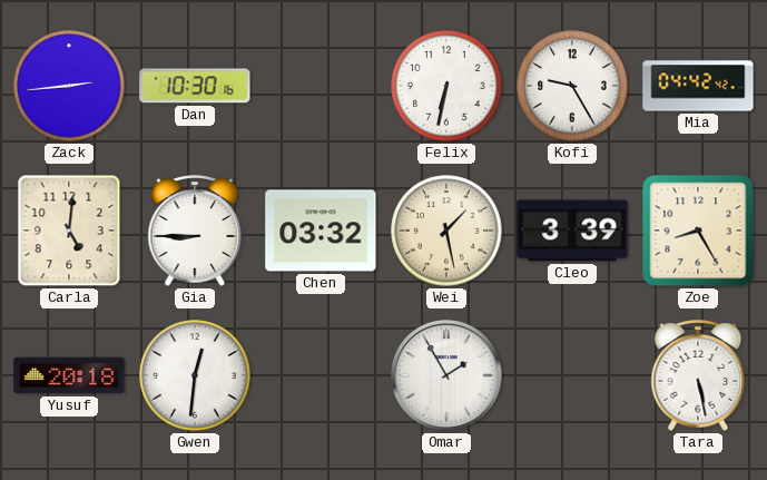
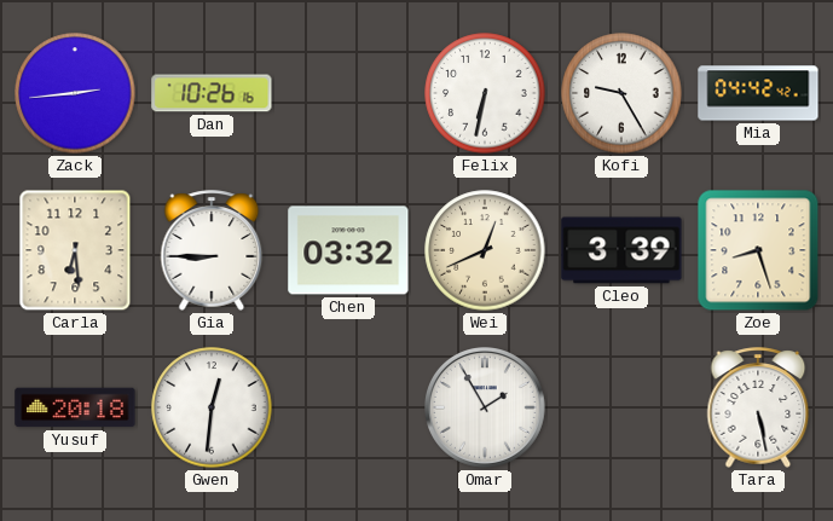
Dan: 10:30 -> 10:26 (212, 93)
Carla: 5:01 -> 6:29 (75, 250)
Wei: 1:28 -> 12:41 (485, 250)
Zoe: 8:25 -> 8:27 (758, 250)
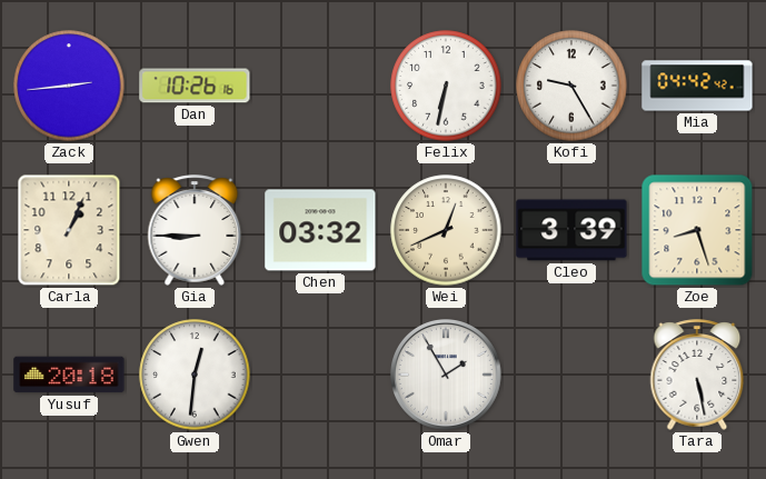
Carla: 6:29 -> 1:04 (69, 230)
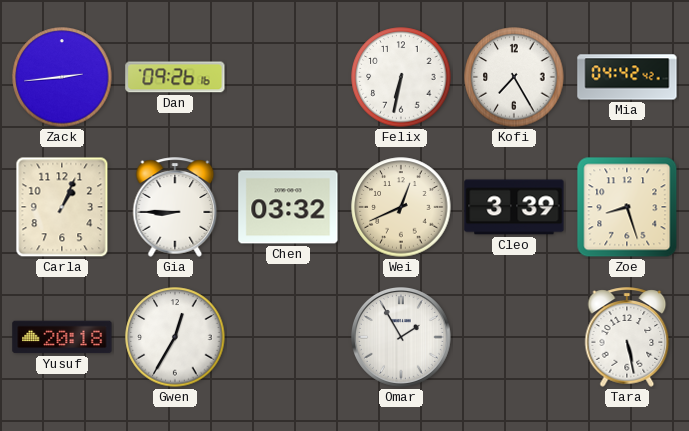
Dan: 10:26 -> 09:26 (175, 77)
Kofi: 9:25 -> 7:25 (514, 77)
Gwen: 12:31 -> 12:35 (175, 337)
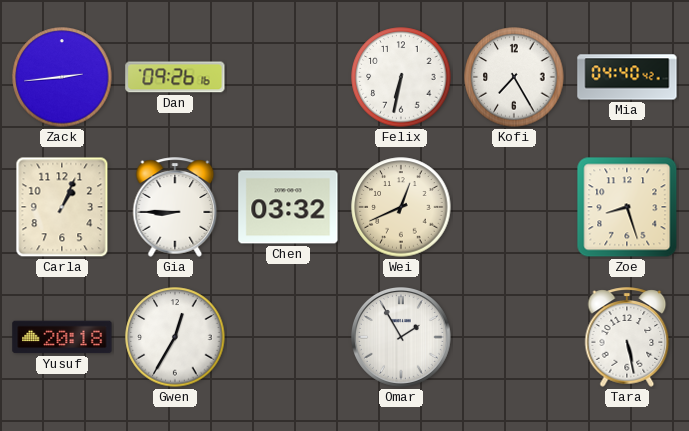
Mia: 04:42 -> 04:40 (627, 77)
Cleo: 3:39 -> none (514, 207)
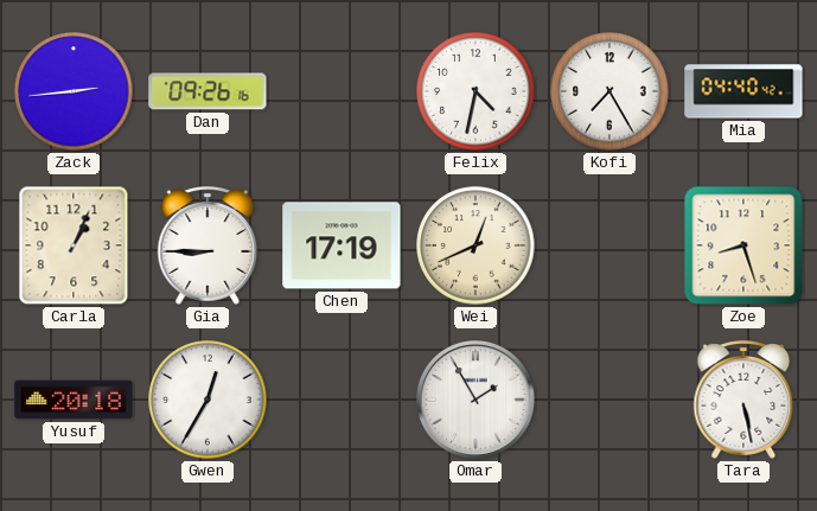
Felix: 6:32 -> 4:32 (475, 91)
Chen: 03:32 -> 17:19 (342, 245)
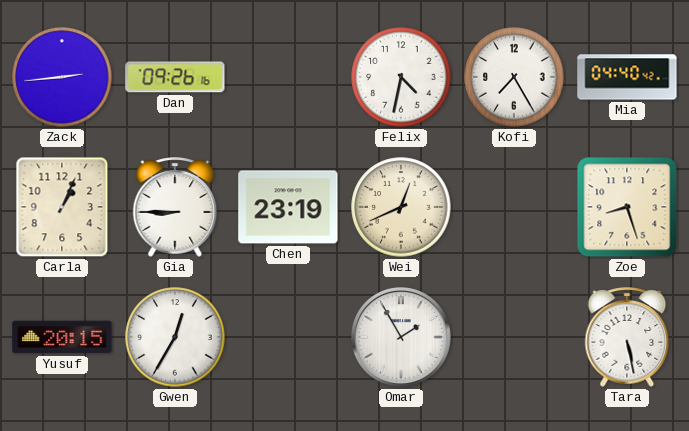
Chen: 17:19 -> 23:19 (288, 207)
Yusuf: 20:18 -> 20:15 (62, 337)
